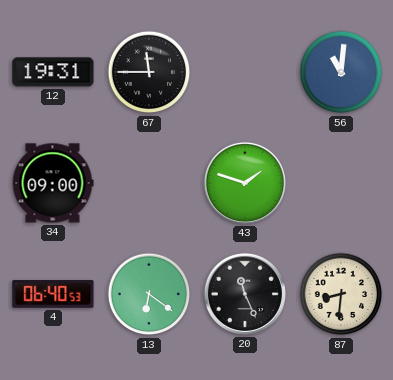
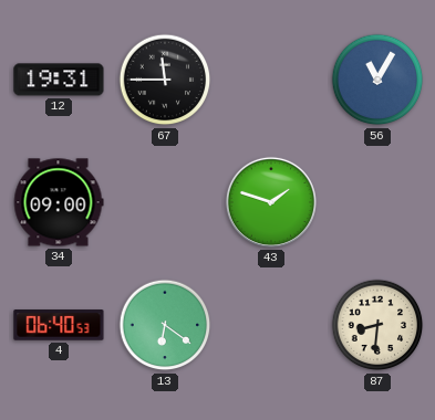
56: 11:01 -> 11:05 (377, 80)
20: 11:26 -> none (245, 294)
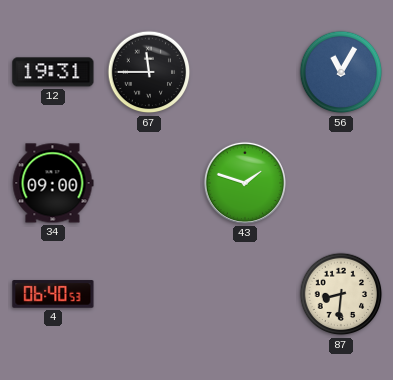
13: 6:21 -> none (165, 325)
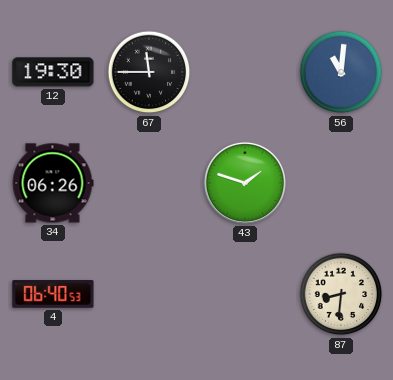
12: 19:31 -> 19:30 (53, 72)
56: 11:05 -> 11:01 (341, 72)
34: 09:00 -> 06:26 (53, 183)
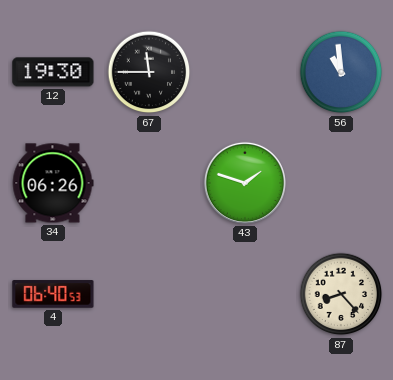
56: 11:01 -> 10:59 (341, 72)
87: 8:31 -> 8:23 (341, 294)
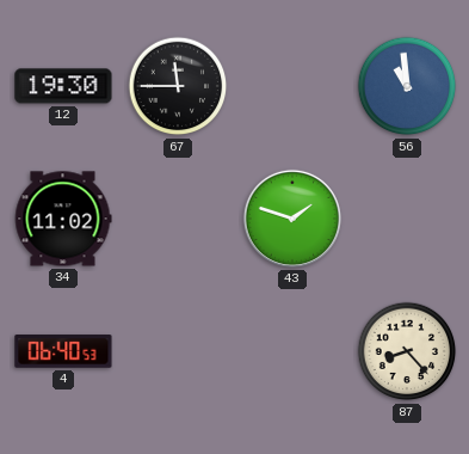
34: 06:26 -> 11:02 (63, 219)
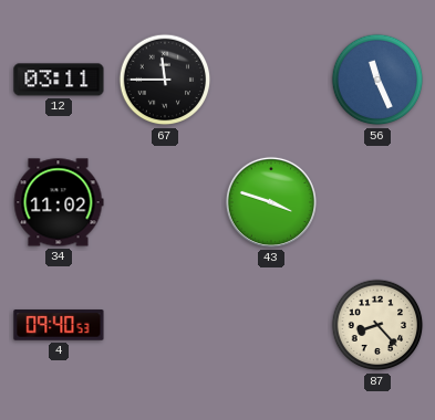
12: 19:30 -> 03:11 (59, 80)
56: 10:59 -> 11:26 (377, 80)
43: 1:48 -> 3:48 (271, 202)
4: 06:40 -> 09:40 (59, 325)
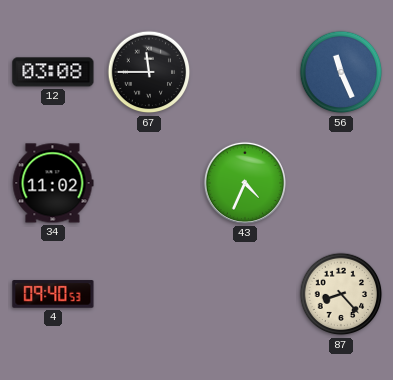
12: 03:11 -> 03:08 (53, 72)
43: 3:48 -> 4:34 (245, 183)
